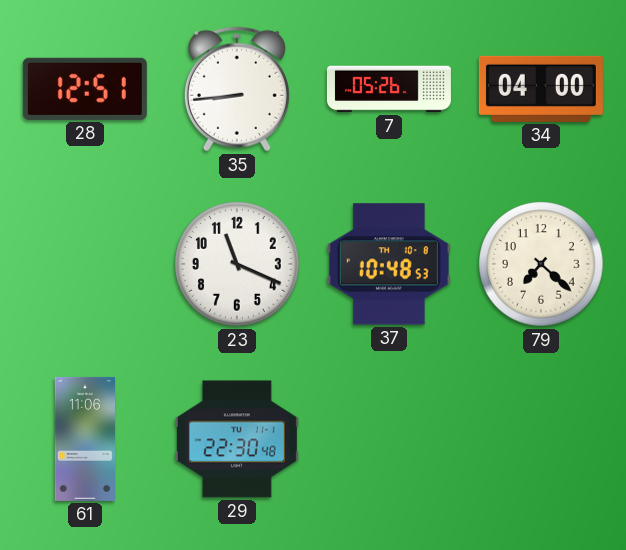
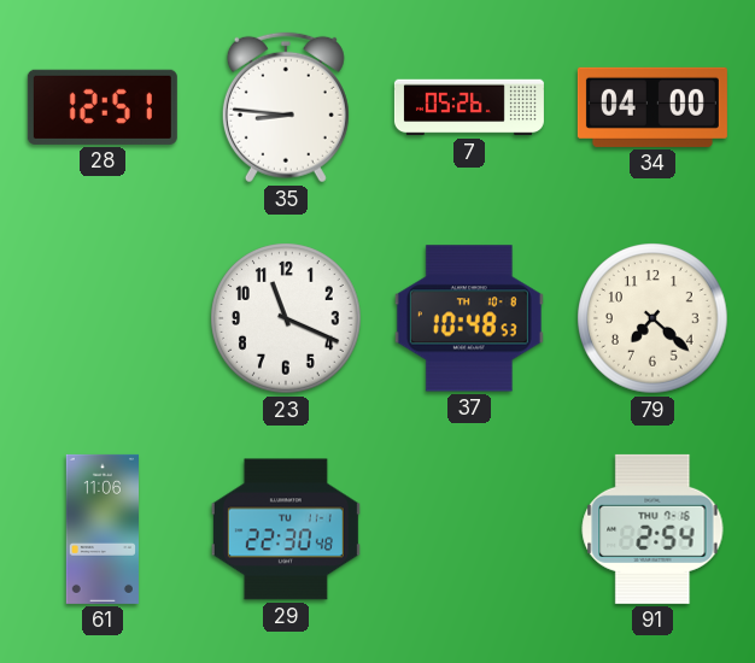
35: 8:44 -> 8:46 (286, 107)
91: none -> 2:54 (652, 529)
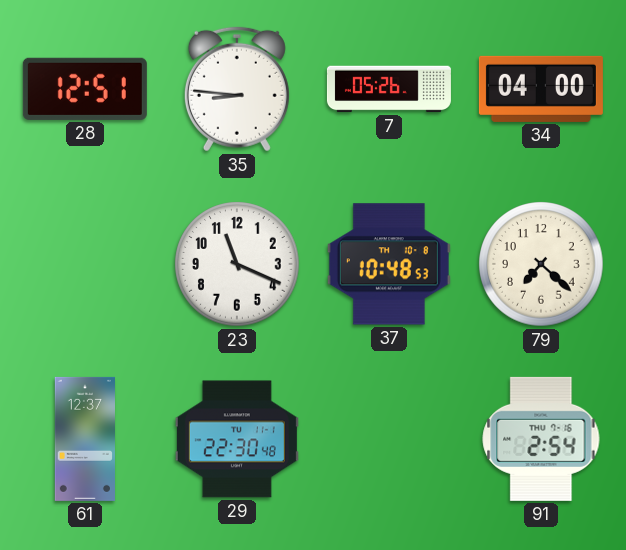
61: 11:06 -> 12:37 (84, 439)
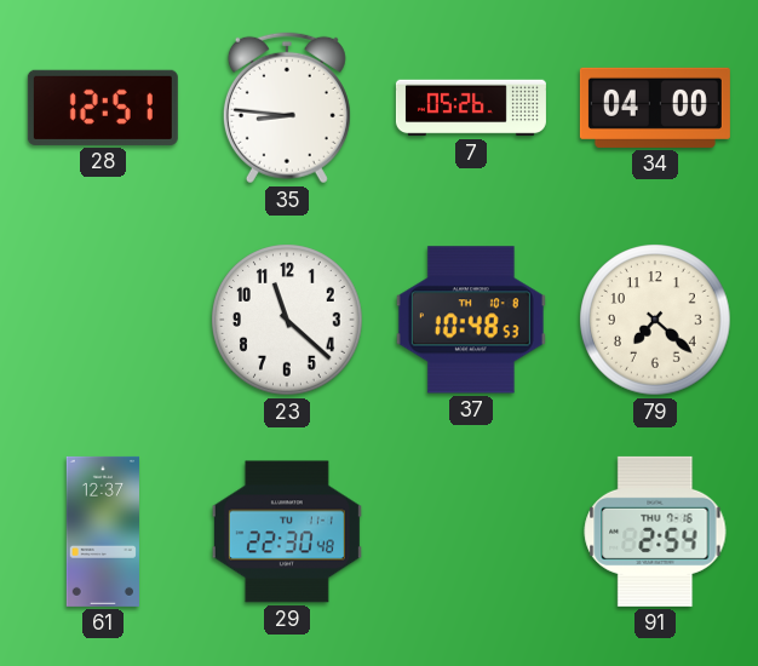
23: 11:19 -> 11:22 (287, 320)
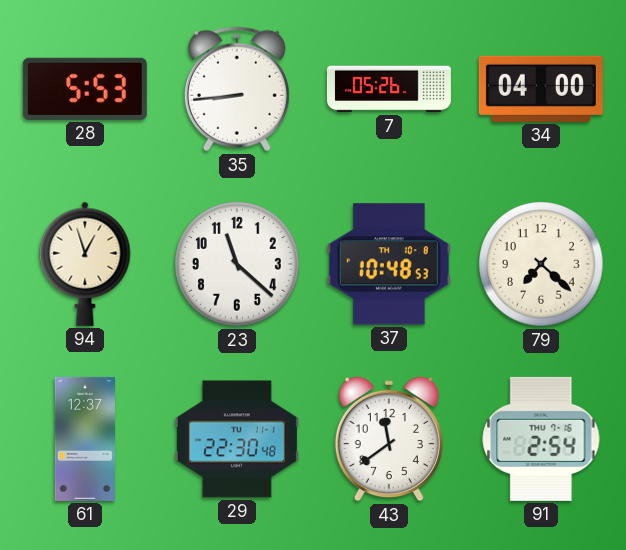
28: 12:51 -> 5:53 (85, 89)
35: 8:46 -> 8:44 (237, 89)
94: none -> 12:57 (85, 264)
43: none -> 11:39 (389, 439)
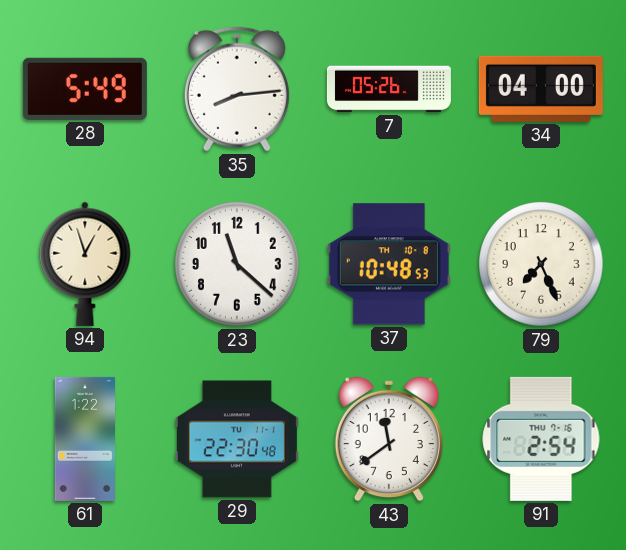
28: 5:53 -> 5:49 (85, 89)
35: 8:44 -> 8:14 (237, 89)
79: 7:22 -> 7:26 (541, 264)
61: 12:37 -> 1:22 (84, 439)
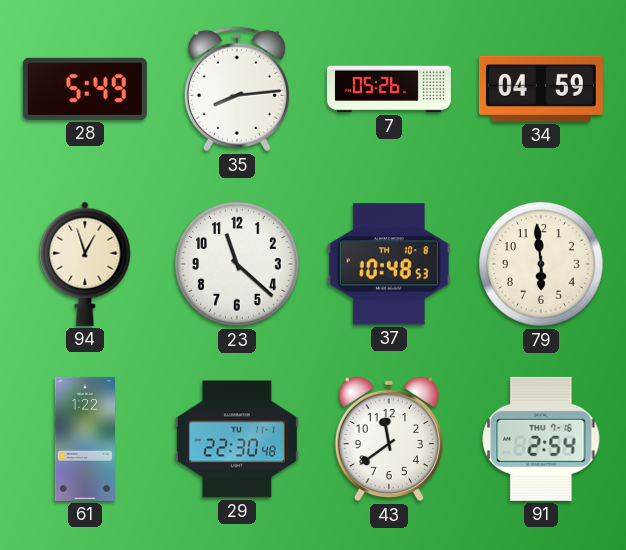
34: 04:00 -> 04:59 (541, 89)
79: 7:26 -> 5:59 (541, 264)
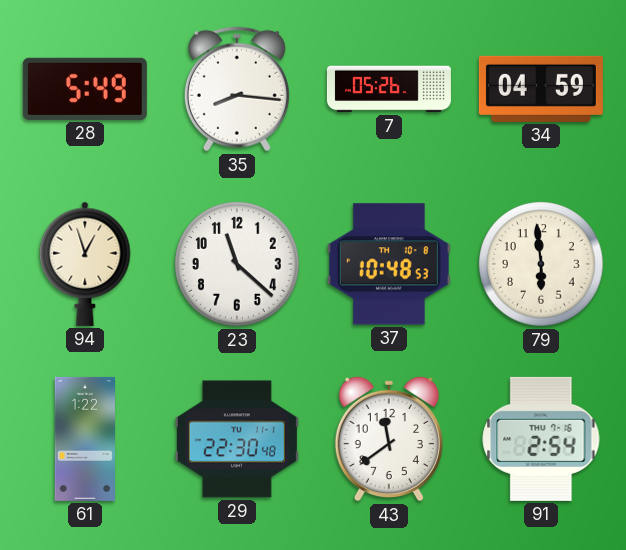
35: 8:14 -> 8:16 (237, 89)
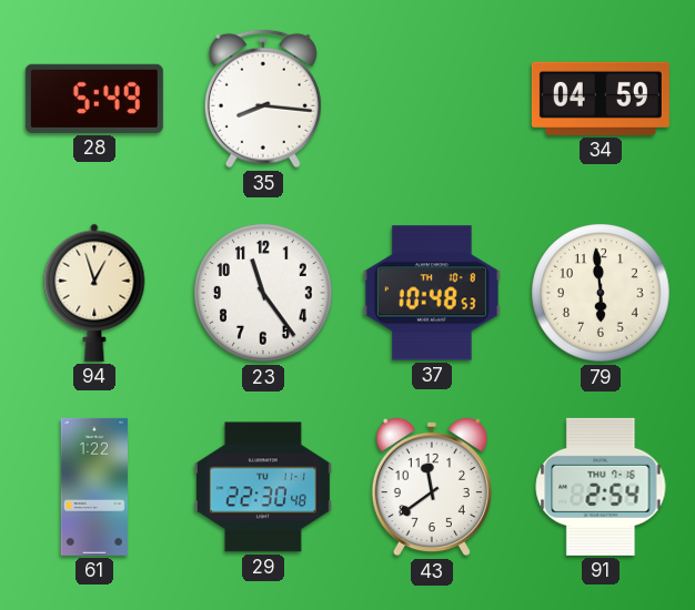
7: 05:26 -> none (389, 89)
23: 11:22 -> 11:24 (263, 293)
